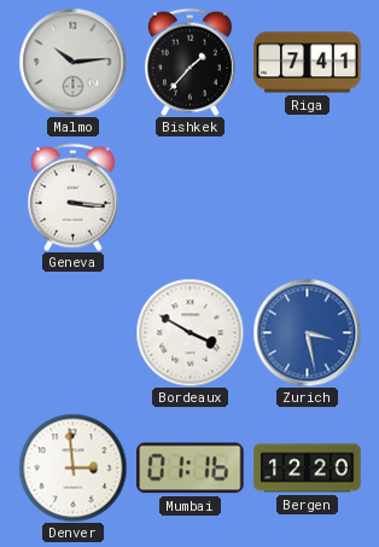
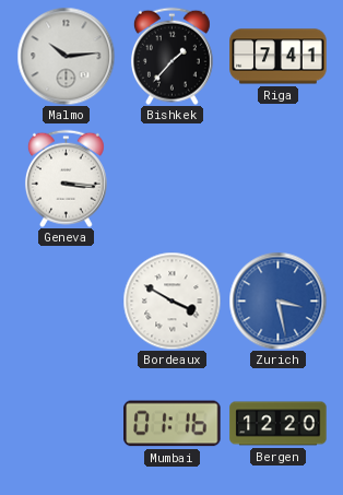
Denver: 2:59 -> none (72, 467)
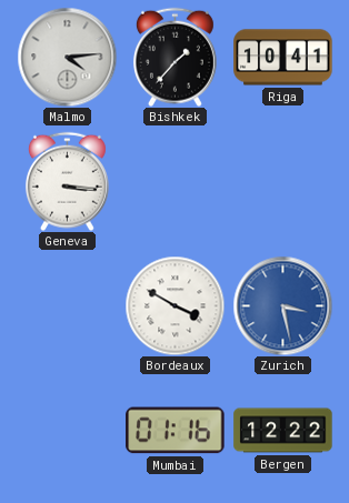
Malmo: 10:14 -> 4:14 (67, 57)
Riga: 7:41 -> 10:41 (283, 58)
Bergen: 12:20 -> 12:22 (283, 431)
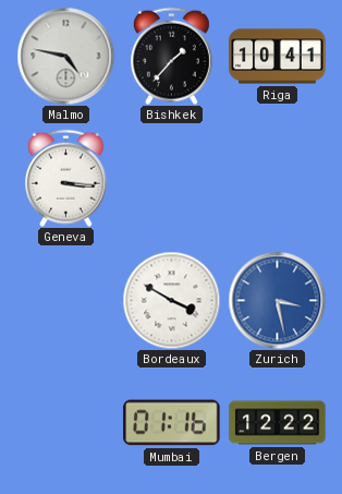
Malmo: 4:14 -> 4:47 (65, 56)
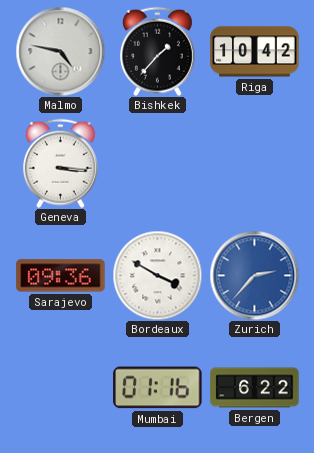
Riga: 10:41 -> 10:42 (255, 52)
Sarajevo: none -> 09:36 (61, 276)
Zurich: 3:28 -> 2:37 (254, 275)
Bergen: 12:22 -> 6:22 (255, 388)
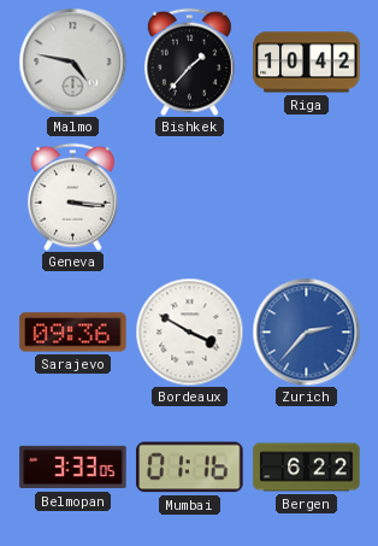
Belmopan: none -> 3:33 (73, 468)
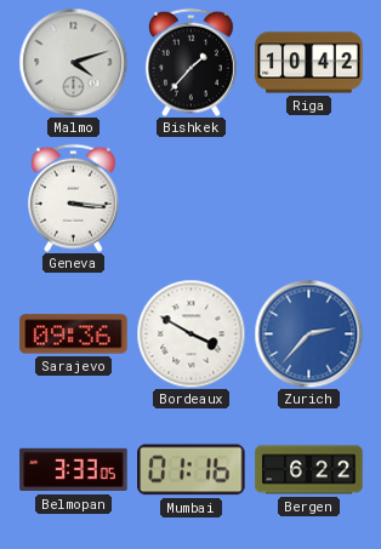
Malmo: 4:47 -> 4:12 (73, 62)
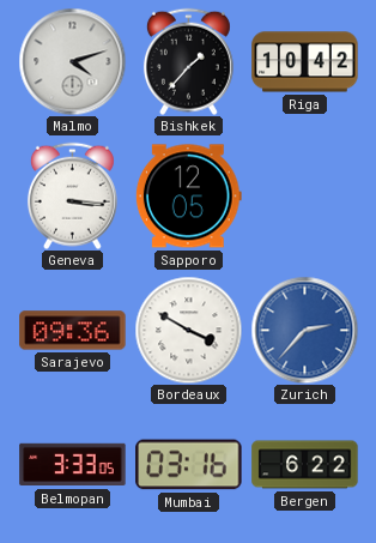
Sapporo: none -> 12:05 (188, 197)
Mumbai: 01:16 -> 03:16 (189, 465)
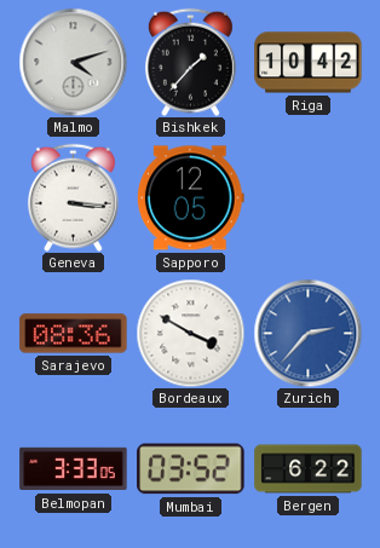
Sarajevo: 09:36 -> 08:36 (74, 334)
Mumbai: 03:16 -> 03:52 (191, 469)
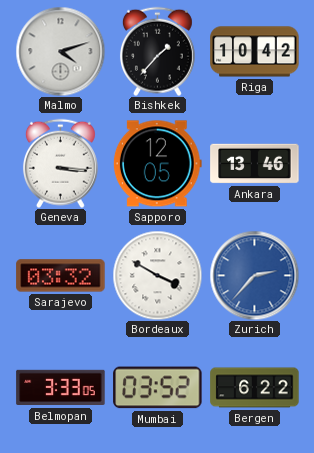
Ankara: none -> 13:46 (255, 164)
Sarajevo: 08:36 -> 03:32 (61, 276)
